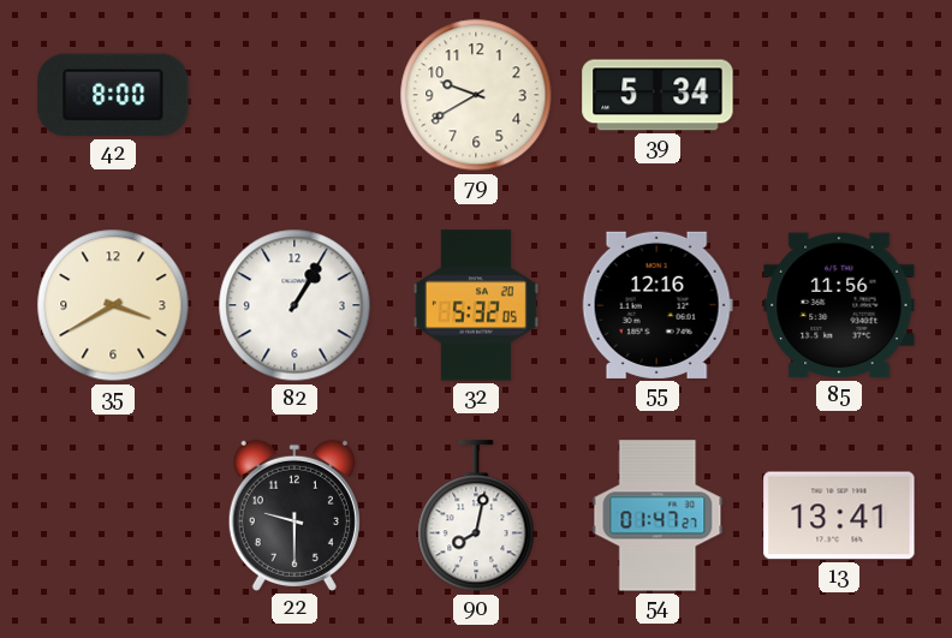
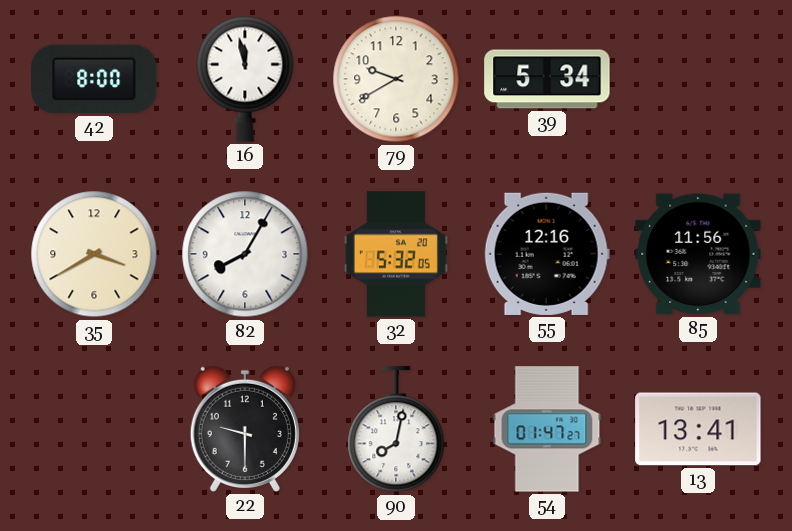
16: none -> 11:58 (245, 79)
82: 1:05 -> 8:05 (245, 254)
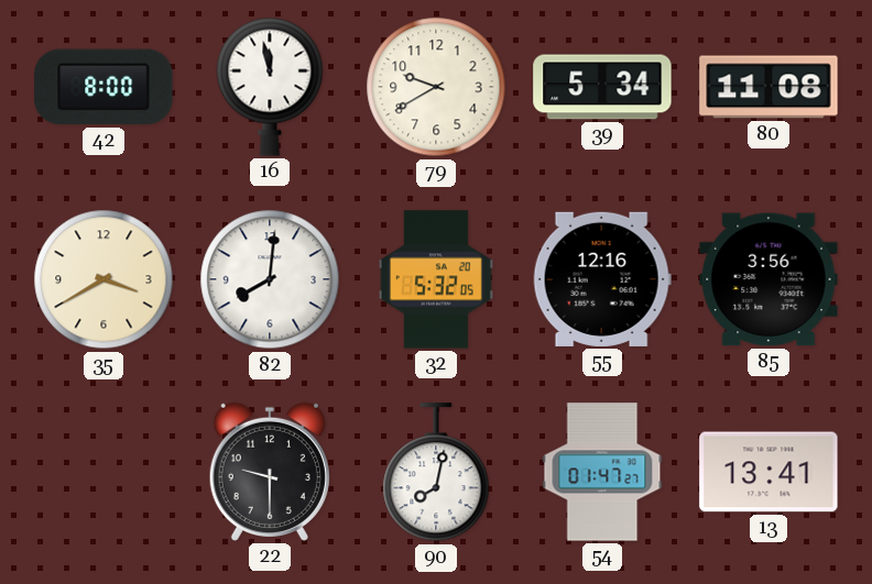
80: none -> 11:08 (769, 87)
82: 8:05 -> 8:01 (270, 279)
85: 11:56 -> 3:56 (769, 279)
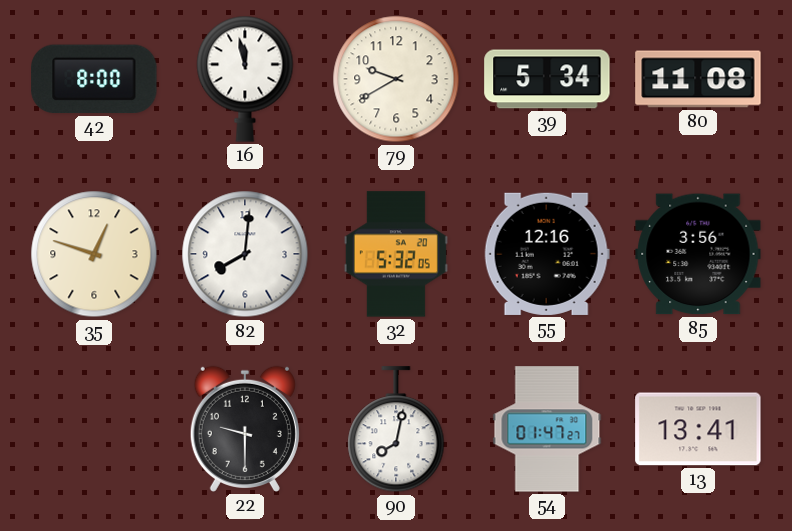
35: 3:40 -> 12:48 (94, 254)
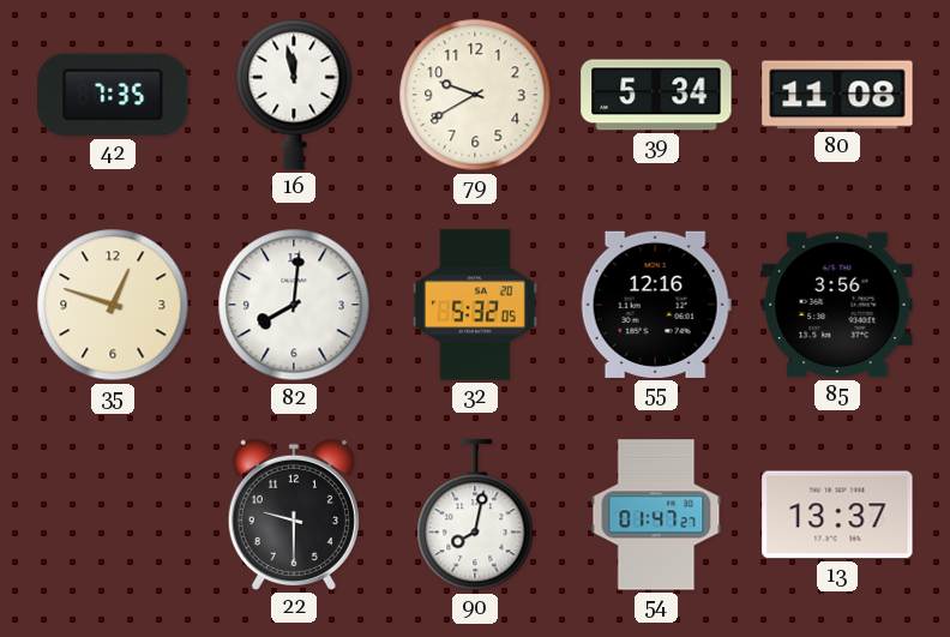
42: 8:00 -> 7:35 (113, 95)
13: 13:41 -> 13:37 (837, 515)
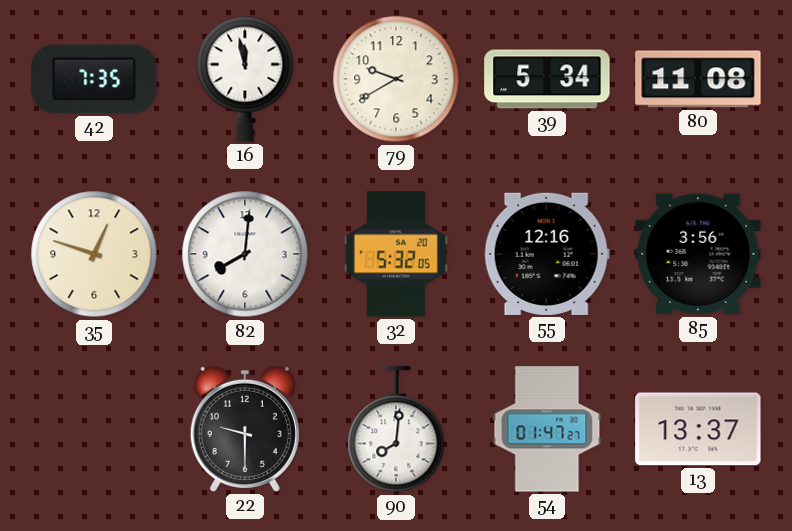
90: 8:02 -> 8:01 (396, 430)
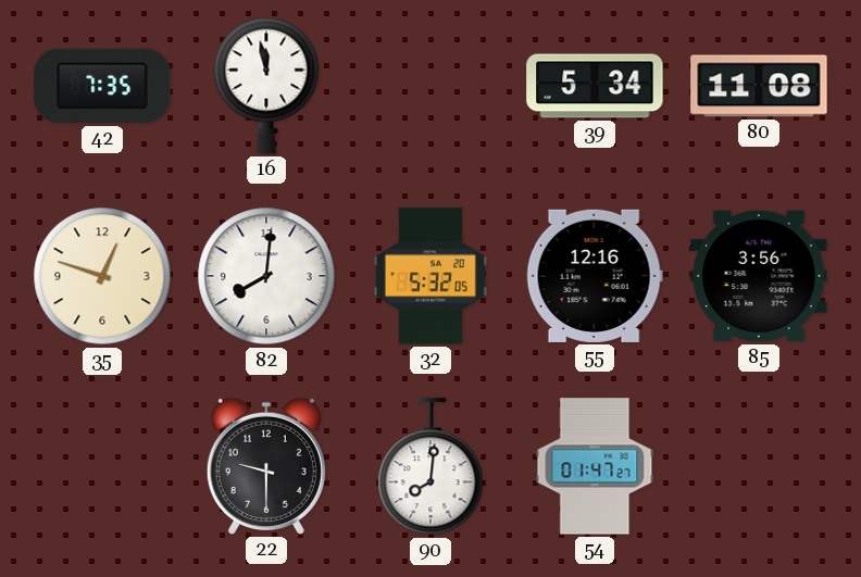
79: 9:40 -> none (396, 79)
13: 13:37 -> none (698, 429)
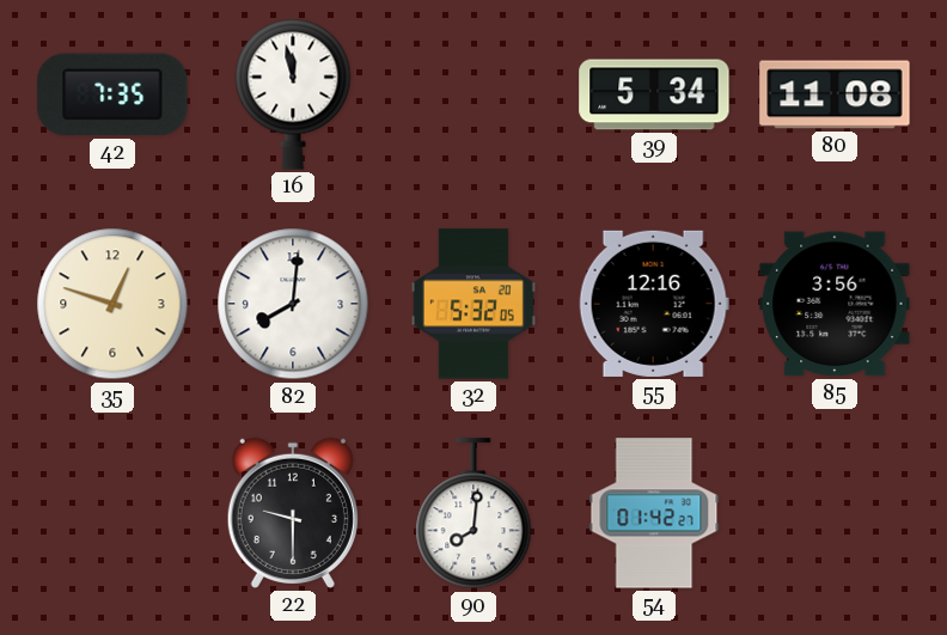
54: 01:47 -> 01:42 (654, 513)
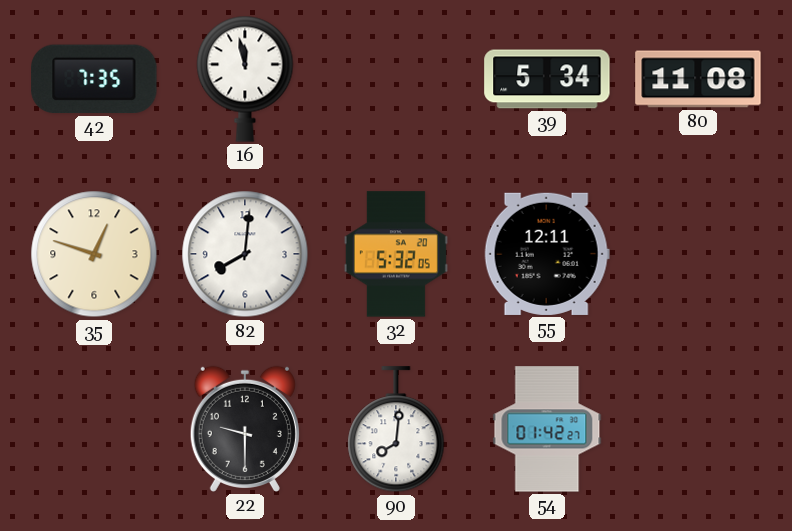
55: 12:16 -> 12:11 (547, 254)
85: 3:56 -> none (835, 304)
